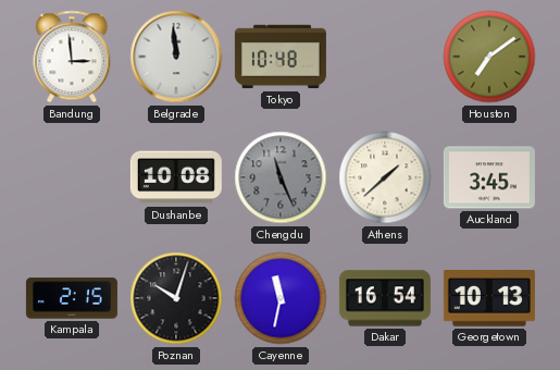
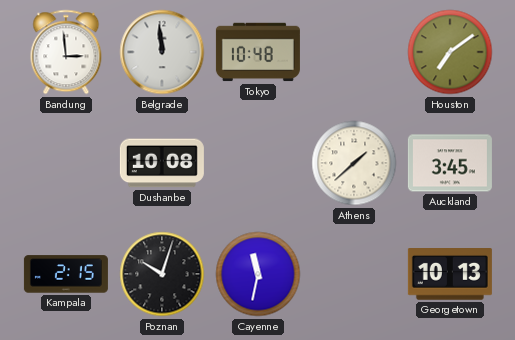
Chengdu: 11:26 -> none (281, 177)
Dakar: 16:54 -> none (385, 298)
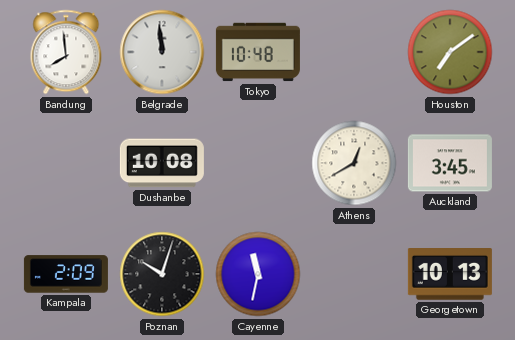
Bandung: 2:59 -> 7:59 (66, 52)
Athens: 1:38 -> 12:40 (354, 163)
Kampala: 2:15 -> 2:09 (66, 274)
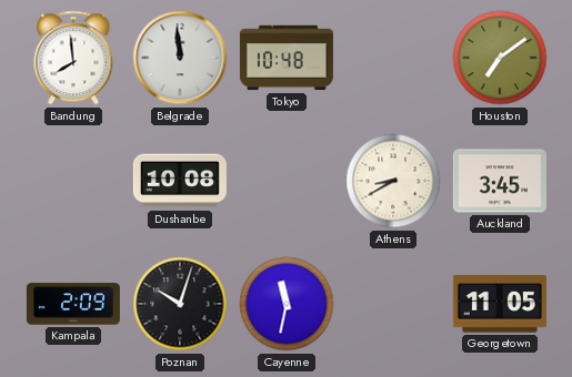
Athens: 12:40 -> 8:40 (393, 181)
Georgetown: 10:13 -> 11:05 (500, 305)
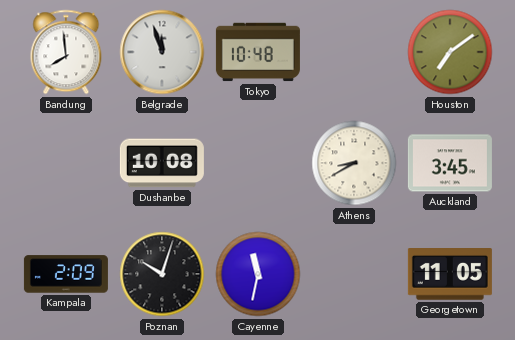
Belgrade: 11:59 -> 11:57 (162, 52)
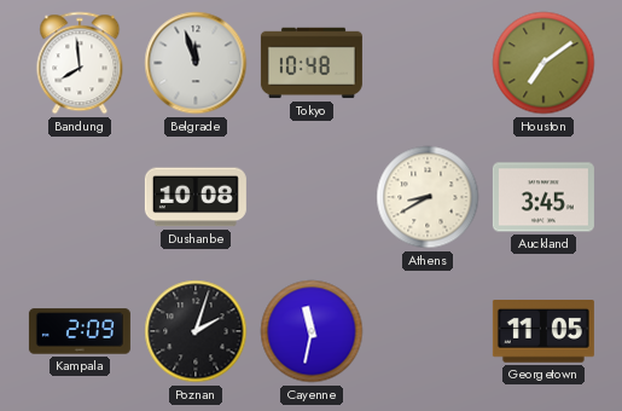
Poznan: 10:03 -> 2:03 (196, 331)
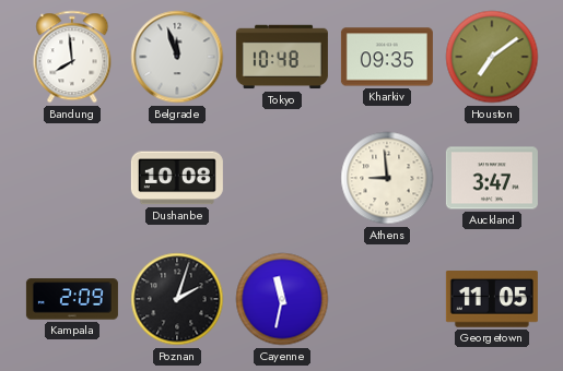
Kharkiv: none -> 09:35 (387, 57)
Athens: 8:40 -> 8:59 (387, 178)
Auckland: 3:45 -> 3:47 (492, 178)
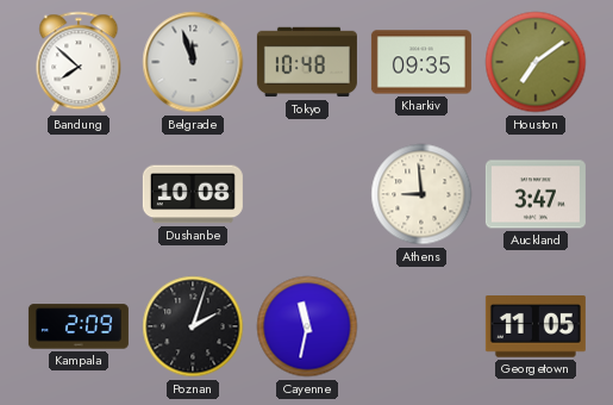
Bandung: 7:59 -> 7:52 (79, 62)
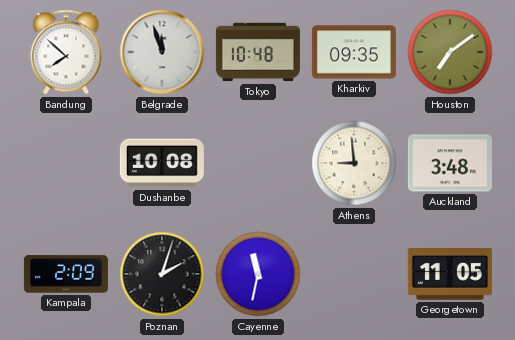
Auckland: 3:47 -> 3:48 (450, 163)
